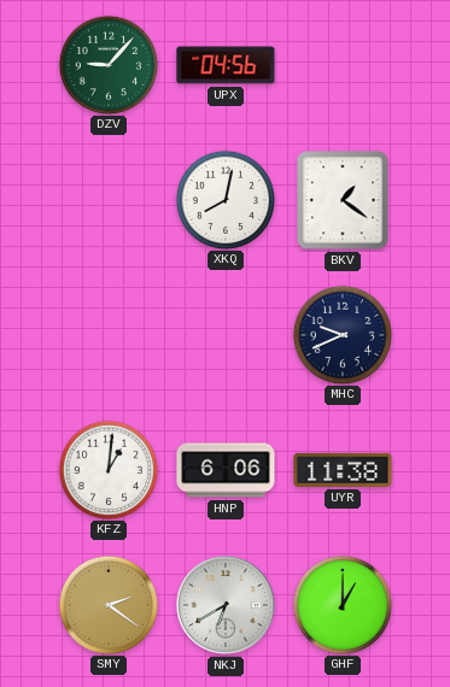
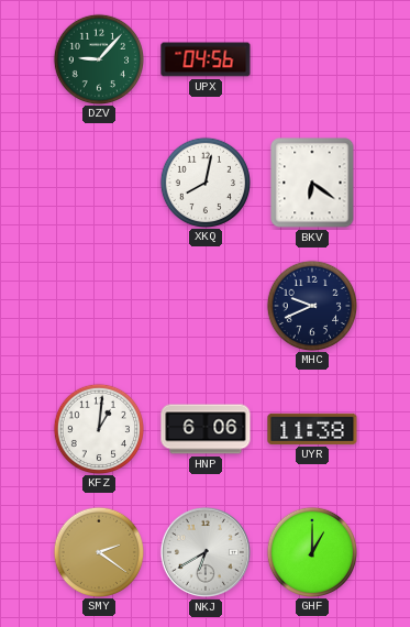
BKV: 1:21 -> 6:21 (312, 183)
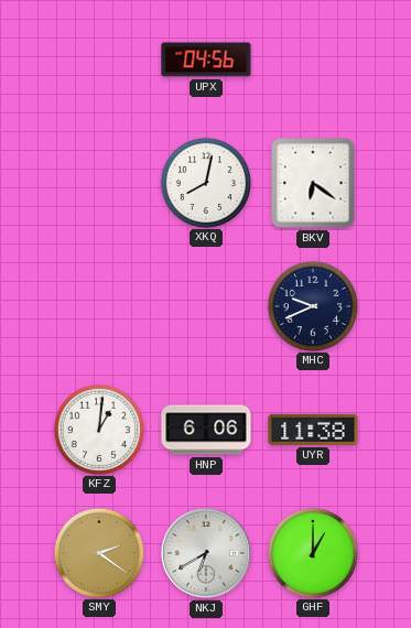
DZV: 9:07 -> none (98, 58)
